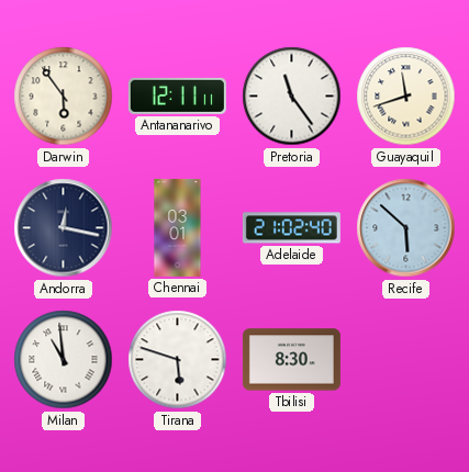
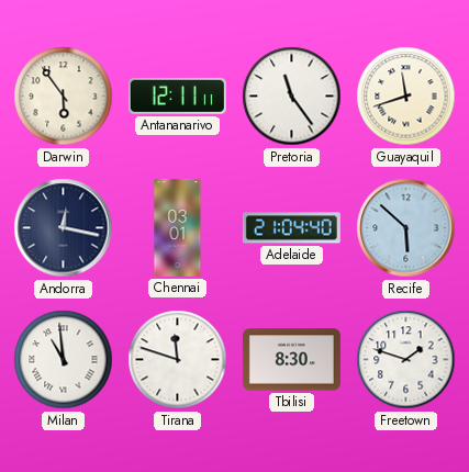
Adelaide: 21:02 -> 21:04 (291, 228)
Tirana: 5:48 -> 11:48 (178, 360)
Freetown: none -> 1:48 (406, 360)
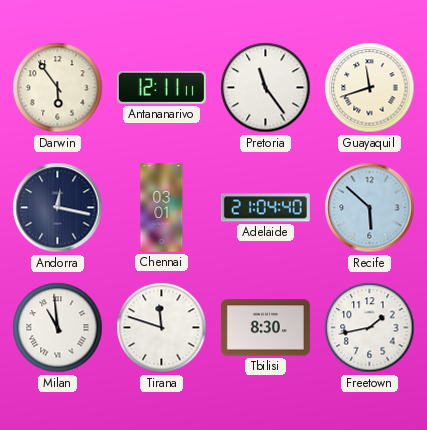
Freetown: 1:48 -> 1:43 (370, 328)
